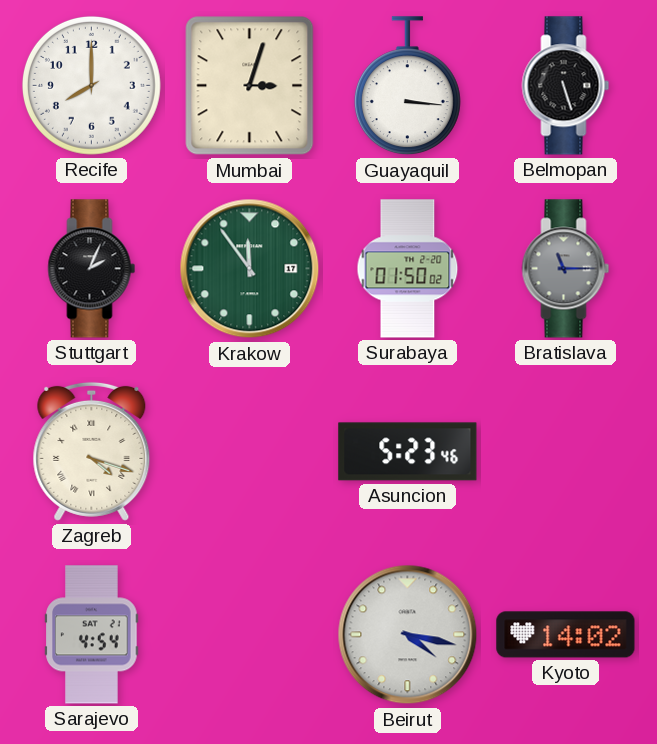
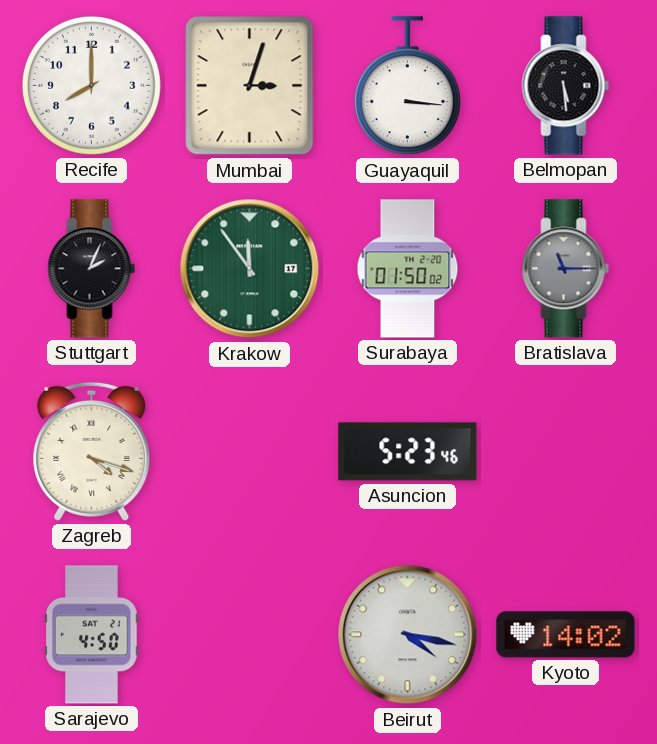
Belmopan: 5:27 -> 5:29 (566, 86)
Sarajevo: 4:54 -> 4:50 (92, 635)
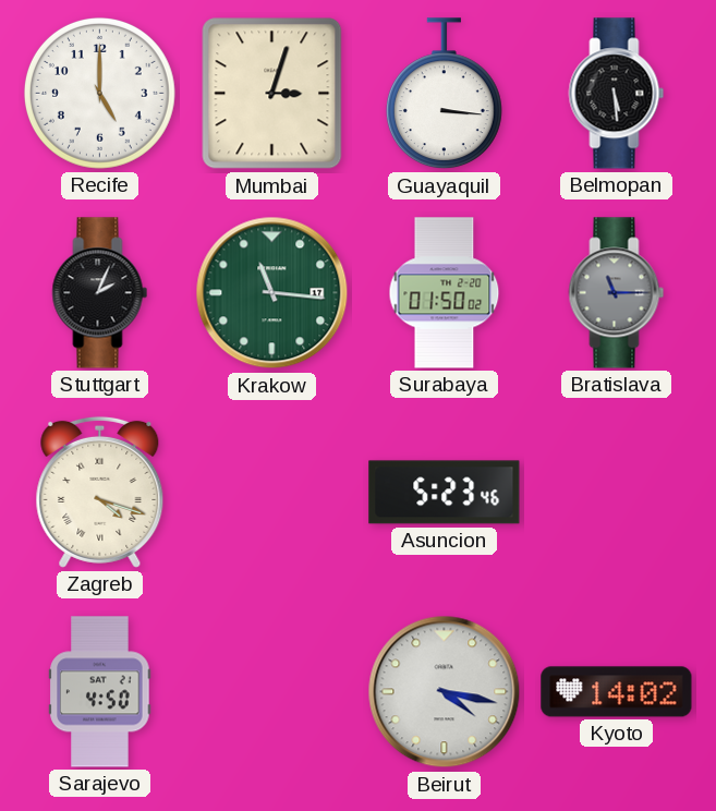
Recife: 8:00 -> 5:00 (99, 93)
Krakow: 11:54 -> 11:16 (272, 293)
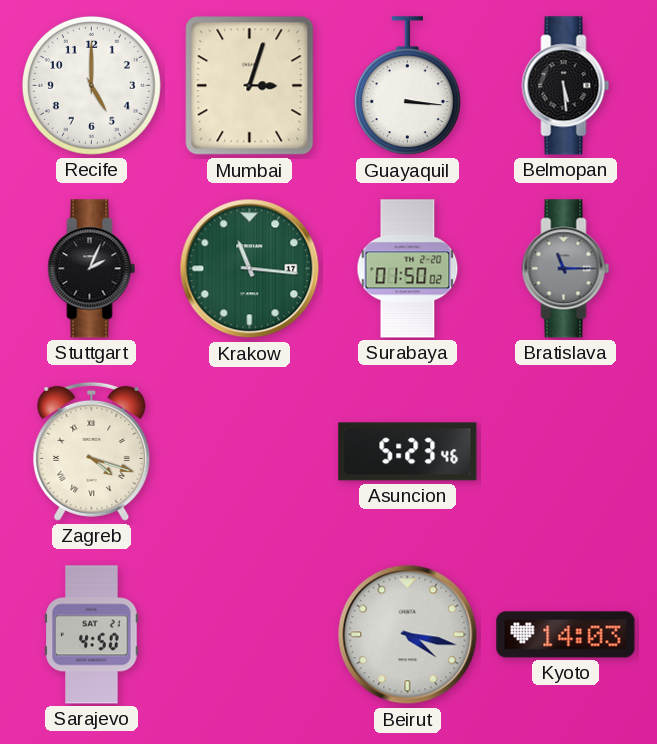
Kyoto: 14:02 -> 14:03 (566, 635)
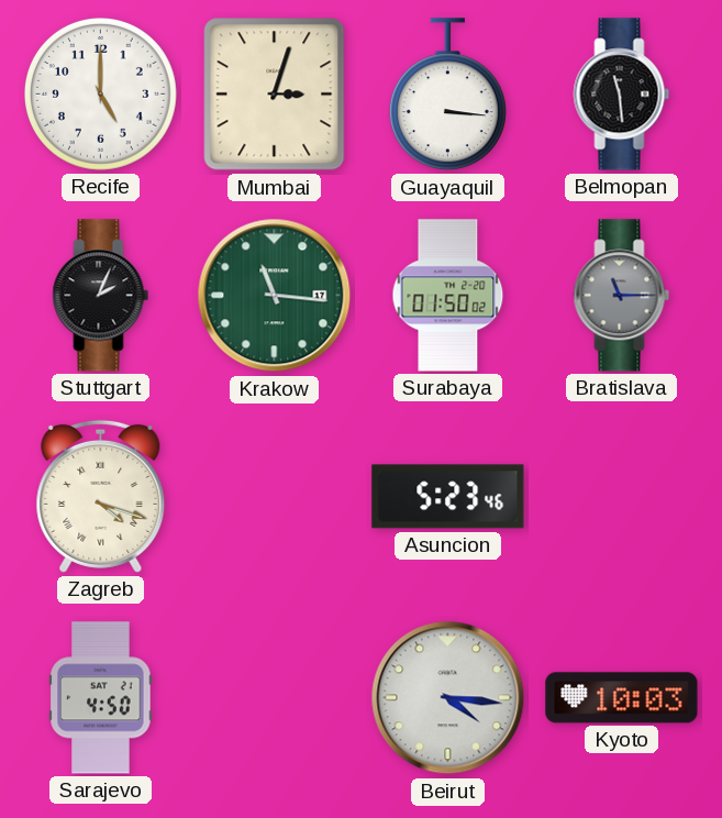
Belmopan: 5:29 -> 11:29 (622, 95)
Beirut: 4:17 -> 4:16 (448, 698)
Kyoto: 14:03 -> 10:03 (622, 698)
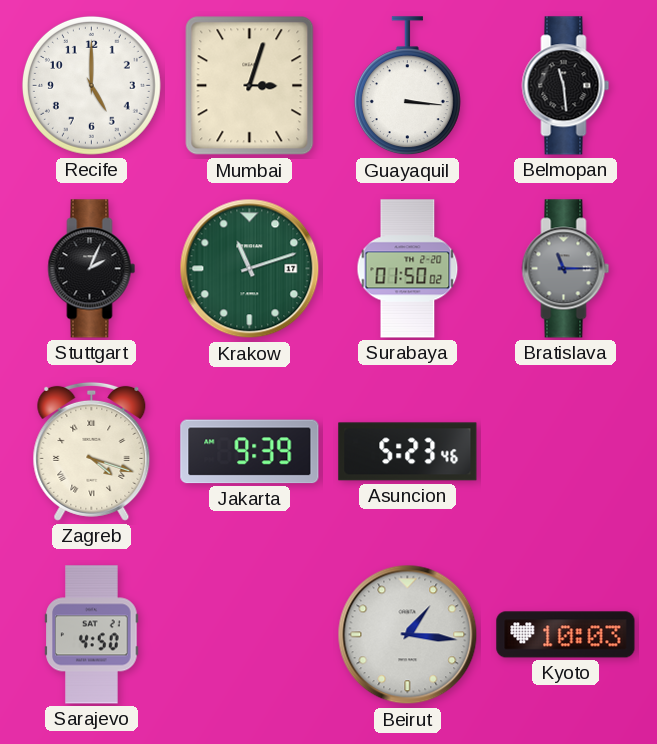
Krakow: 11:16 -> 11:12 (250, 269)
Jakarta: none -> 9:39 (250, 452)
Beirut: 4:16 -> 1:16 (408, 635)
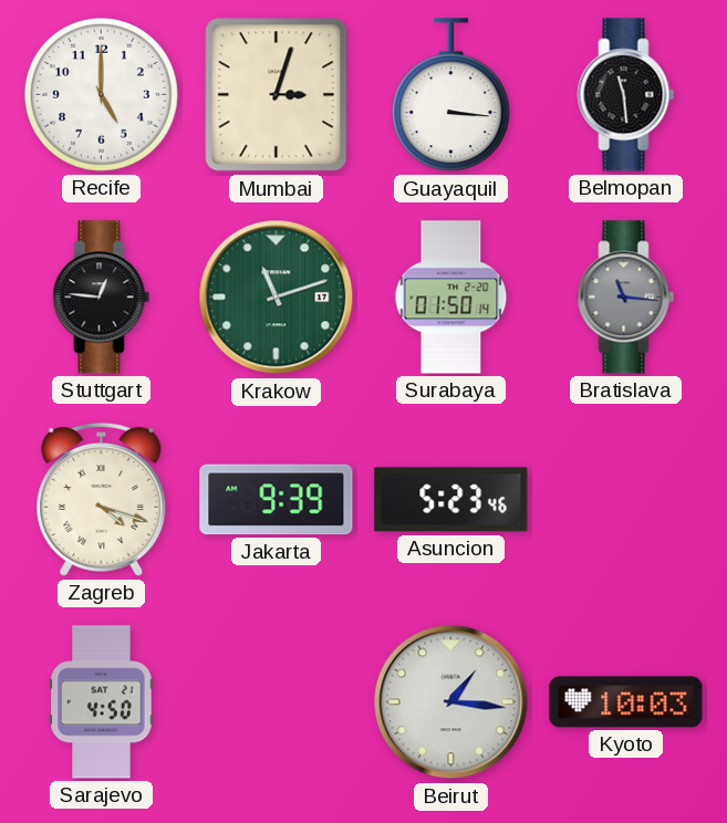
Stuttgart: 2:04 -> 12:46 (102, 298)
Surabaya: 01:50:02 -> 01:50:14 (451, 298)
Bratislava: 11:15 -> 11:16 (626, 298)
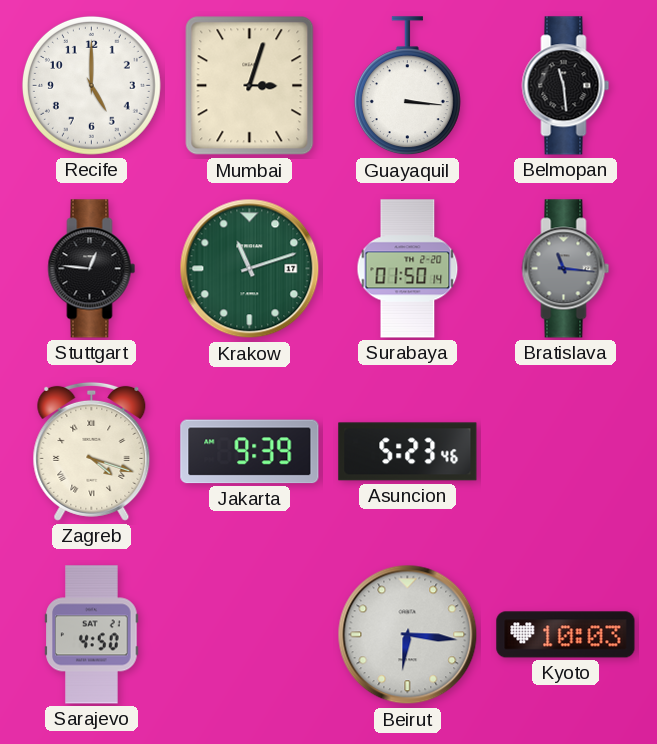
Beirut: 1:16 -> 6:16 (408, 635)
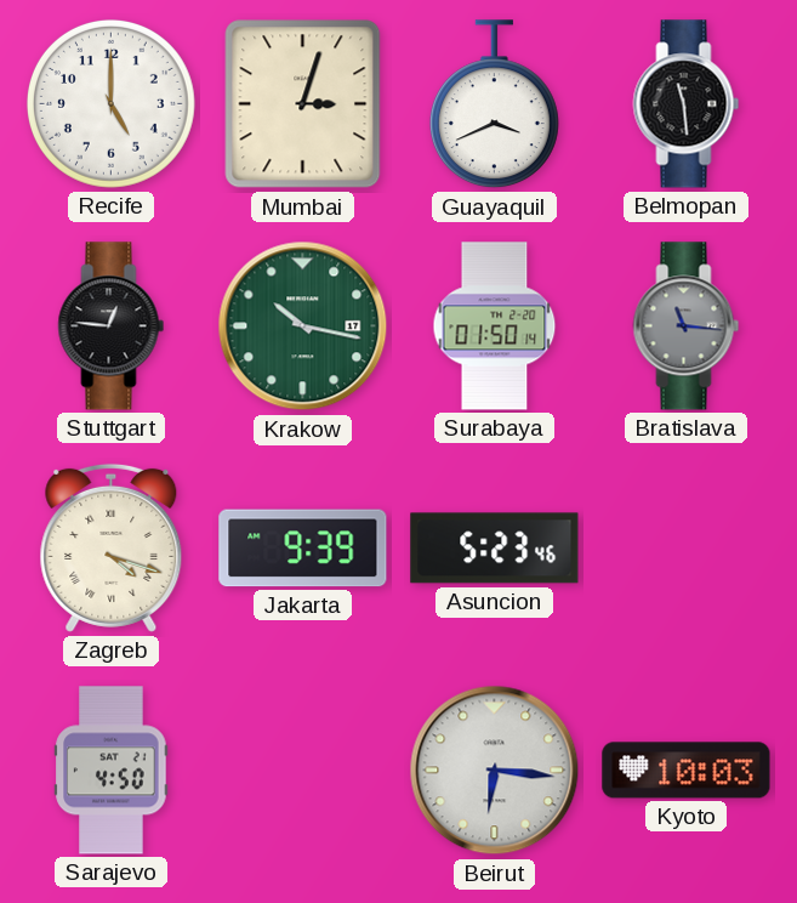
Guayaquil: 3:16 -> 3:41 (494, 104)
Krakow: 11:12 -> 10:17 (303, 326)
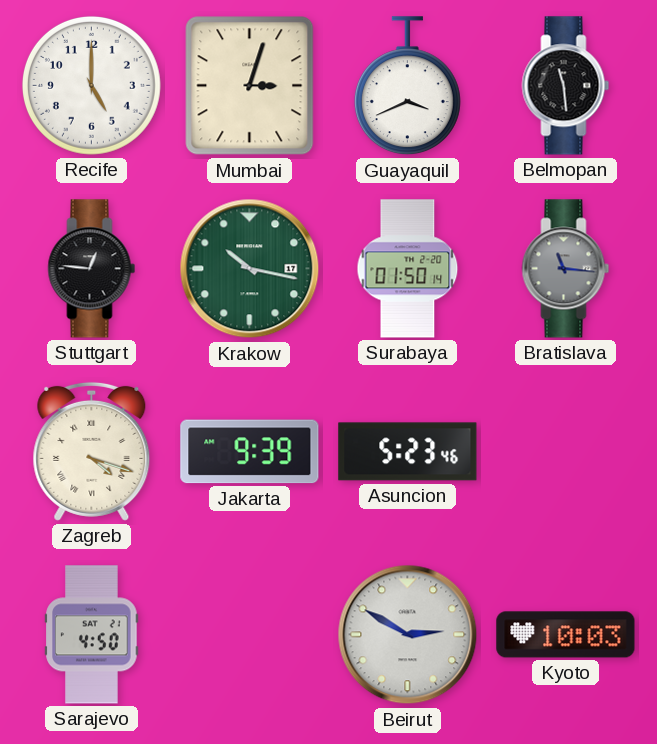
Beirut: 6:16 -> 2:50 (408, 635)
